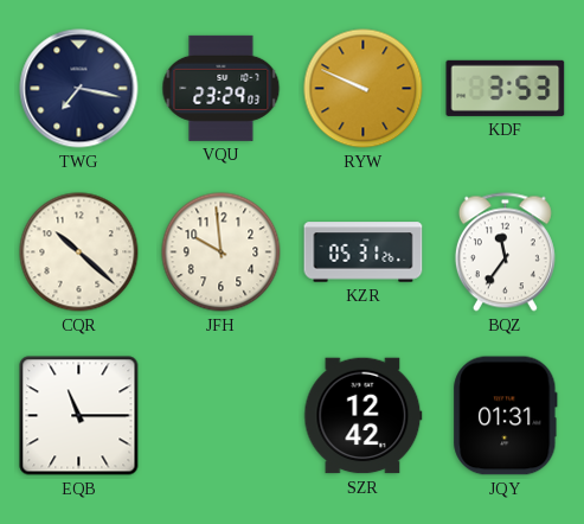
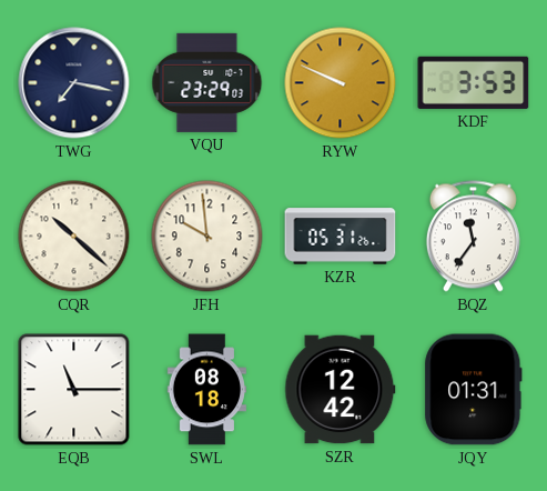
SWL: none -> 08:18 (206, 390)
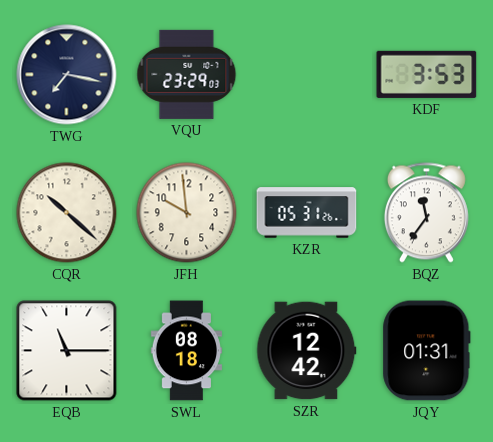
RYW: 9:49 -> none (341, 83)
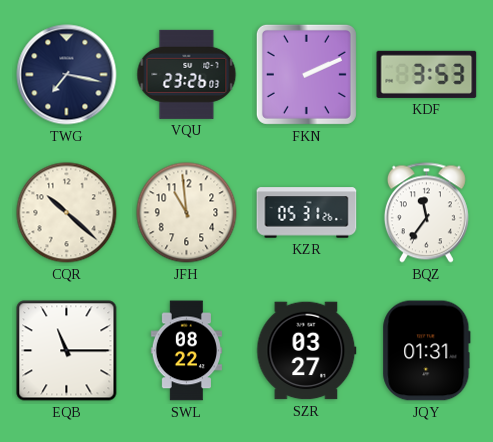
VQU: 23:29 -> 23:26 (187, 74)
FKN: none -> 2:11 (306, 74)
JFH: 9:59 -> 10:59 (187, 213)
SWL: 08:18 -> 08:22 (186, 351)
SZR: 12:42 -> 03:27 (307, 351)
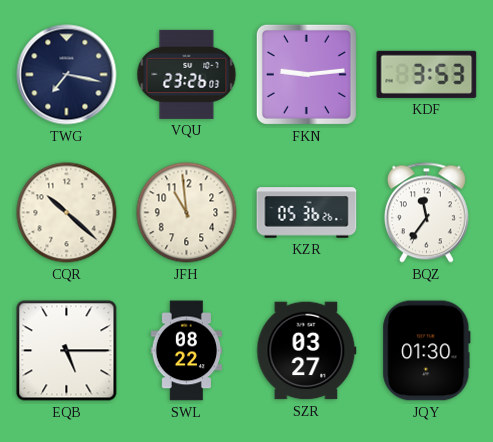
FKN: 2:11 -> 9:14 (306, 74)
KZR: 05:31 -> 05:36 (307, 213)
EQB: 11:15 -> 5:15 (67, 351)
JQY: 01:31 -> 01:30 (427, 351)
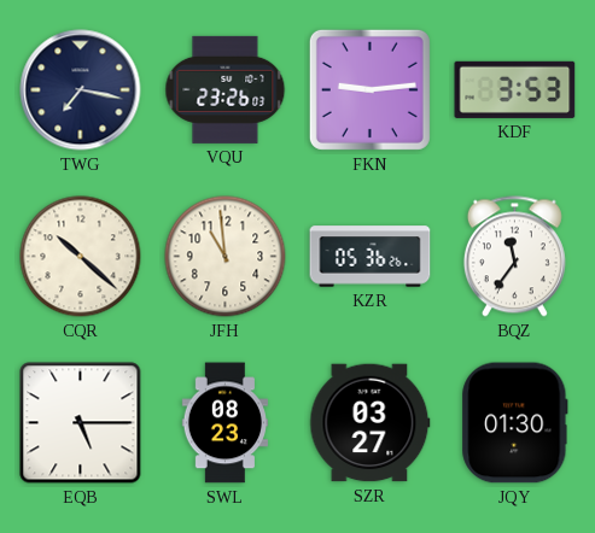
SWL: 08:22 -> 08:23 (224, 423)
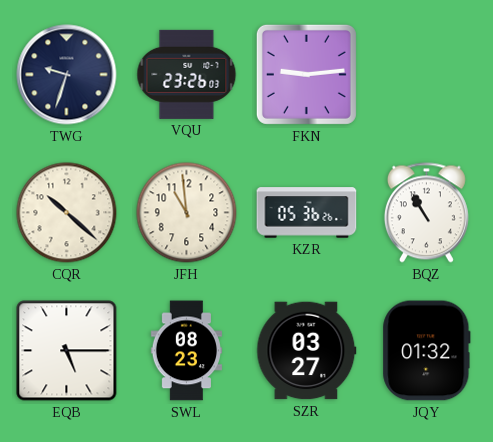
TWG: 7:17 -> 9:33 (67, 75)
KDF: 3:53 -> none (515, 89)
BQZ: 11:36 -> 10:55 (426, 213)
JQY: 01:30 -> 01:32 (427, 351)
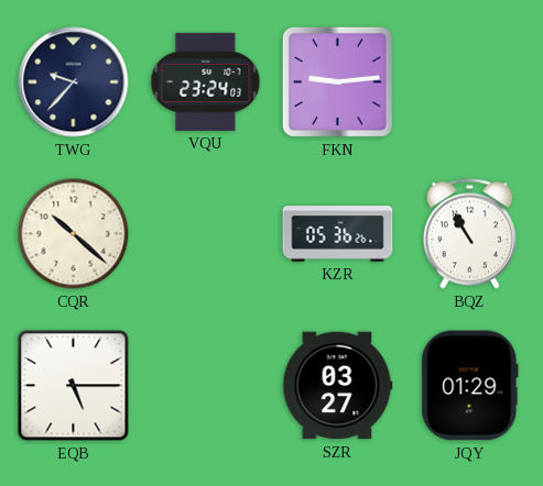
TWG: 9:33 -> 9:37 (74, 82)
VQU: 23:26 -> 23:24 (206, 81)
JFH: 10:59 -> none (187, 213)
SWL: 08:23 -> none (186, 351)
JQY: 01:32 -> 01:29 (470, 386)
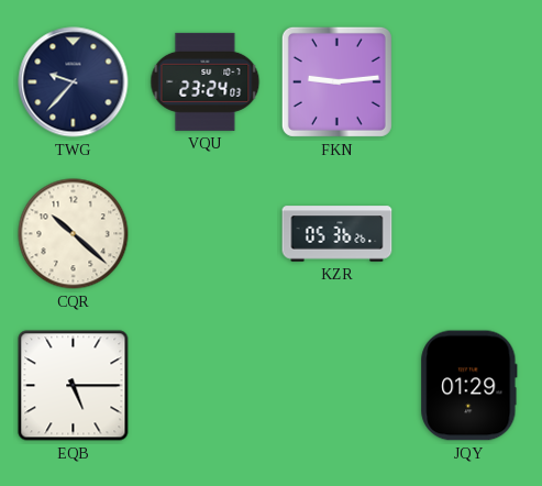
BQZ: 10:55 -> none (469, 234)
SZR: 03:27 -> none (338, 386)
